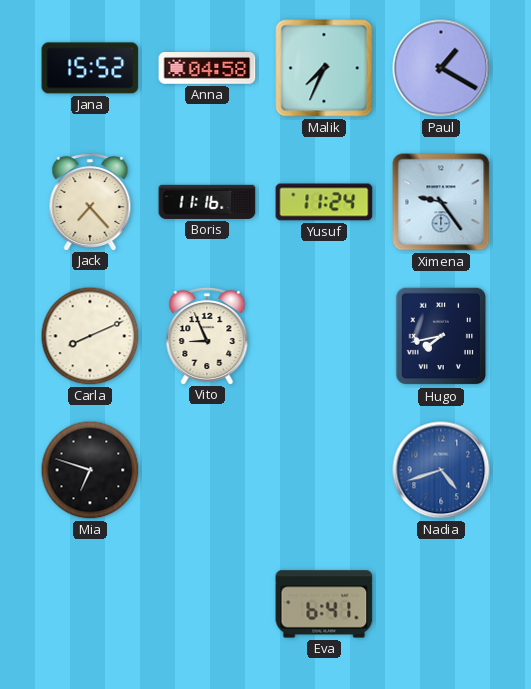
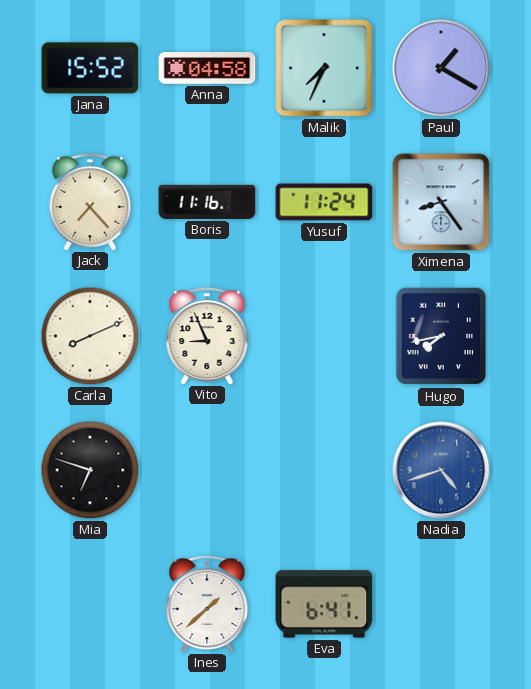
Ximena: 9:24 -> 8:24 (441, 202)
Ines: none -> 1:38 (207, 603)
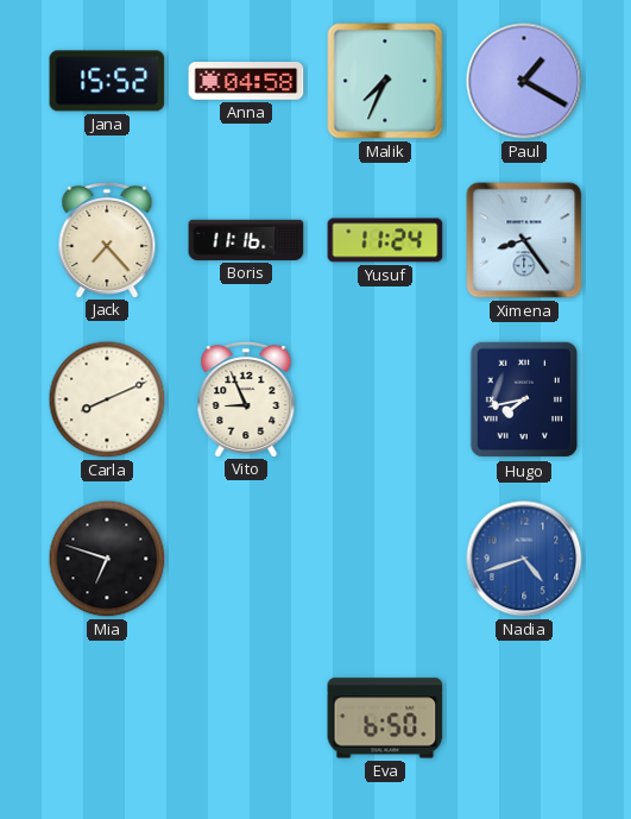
Ines: 1:38 -> none (207, 603)
Eva: 6:41 -> 6:50 (385, 718)
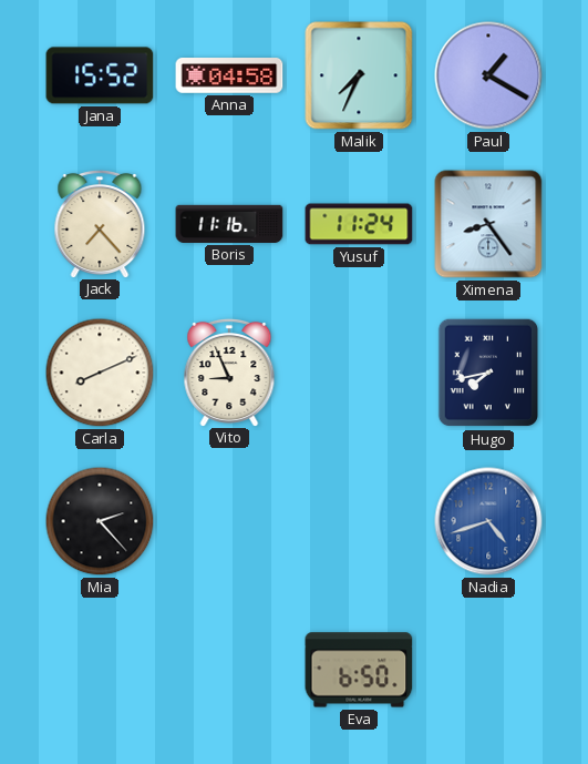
Mia: 6:48 -> 2:23 (100, 521)
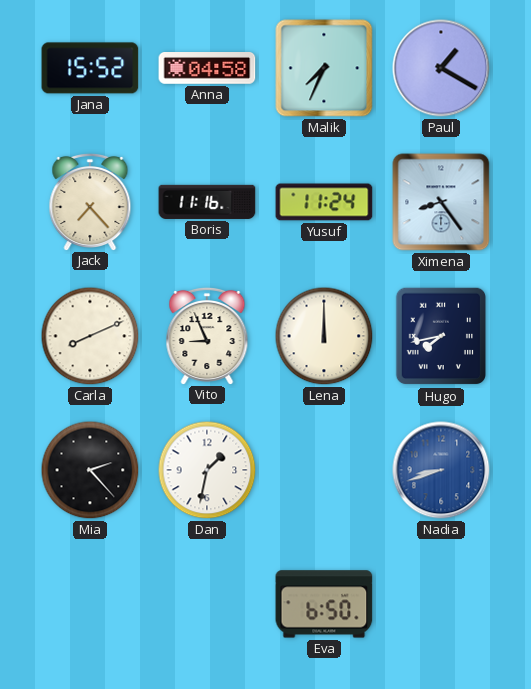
Lena: none -> 12:00 (324, 336)
Dan: none -> 1:32 (207, 470)
Nadia: 4:42 -> 8:42 (441, 470)
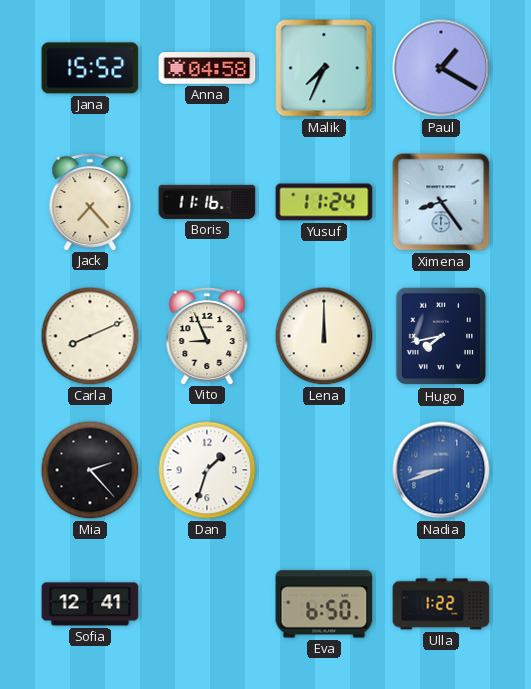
Dan: 1:32 -> 1:33 (207, 470)
Sofia: none -> 12:41 (90, 604)
Ulla: none -> 1:22 (441, 604)
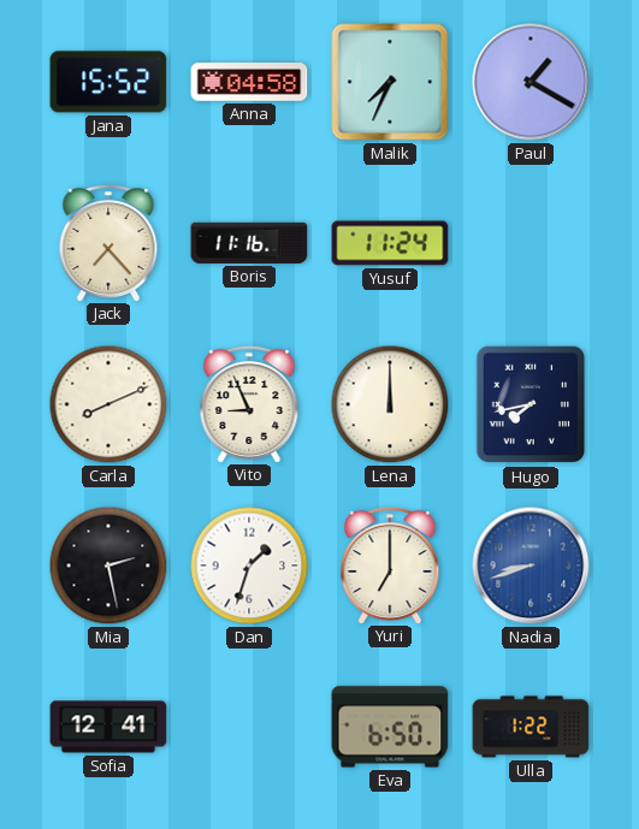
Ximena: 8:24 -> none (441, 202)
Mia: 2:23 -> 2:28 (108, 566)
Yuri: none -> 7:00 (390, 564)
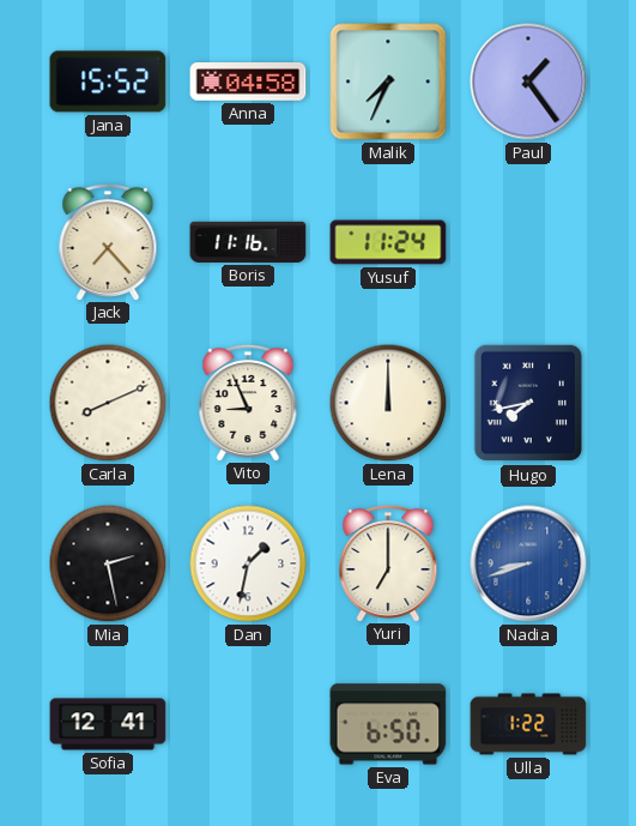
Paul: 1:20 -> 1:24 (528, 82)
Dan: 1:33 -> 1:32 (248, 563)
